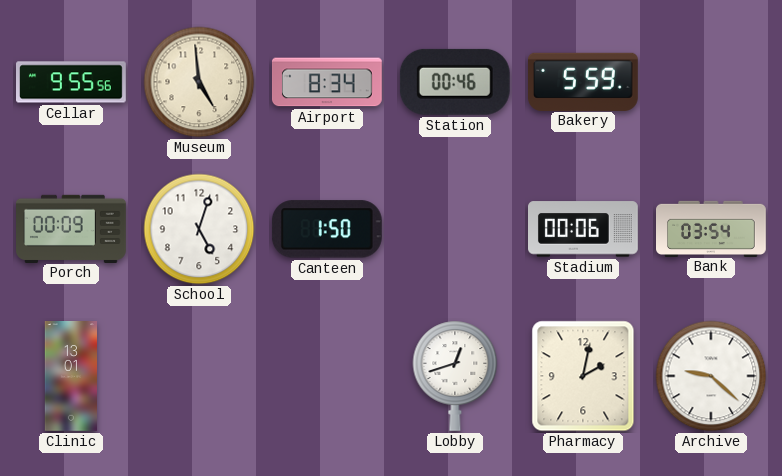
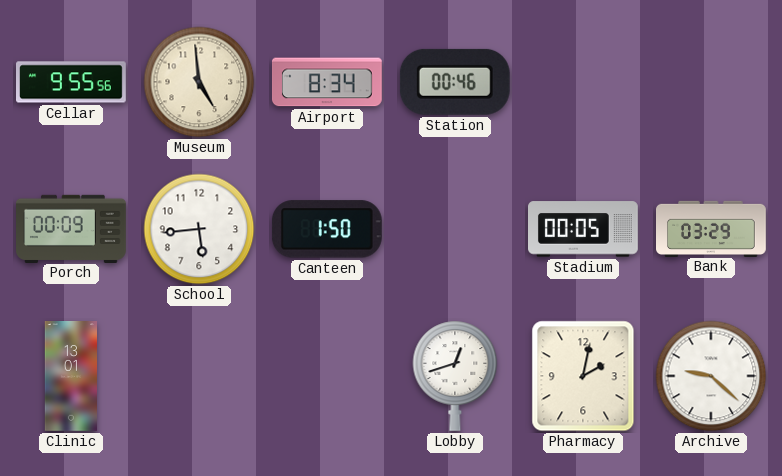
Bakery: 5:59 -> none (584, 81)
School: 5:03 -> 5:44 (199, 229)
Stadium: 00:06 -> 00:05 (584, 229)
Bank: 03:54 -> 03:29 (712, 228)
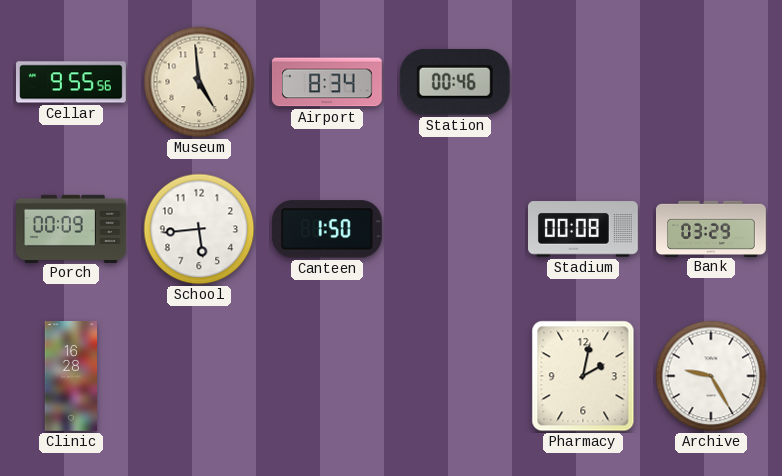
Stadium: 00:05 -> 00:08 (584, 229)
Clinic: 13:01 -> 16:28 (71, 377)
Lobby: 12:42 -> none (455, 376)
Archive: 9:22 -> 9:25 (711, 376)
